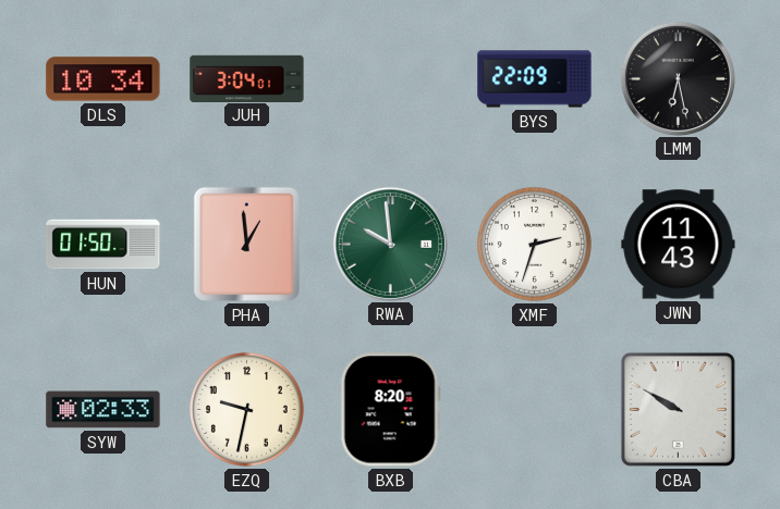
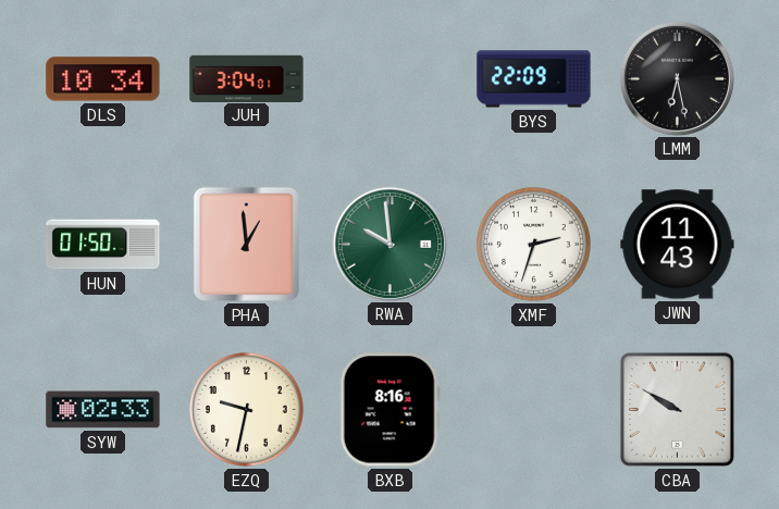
BXB: 8:20 -> 8:16 (389, 410)
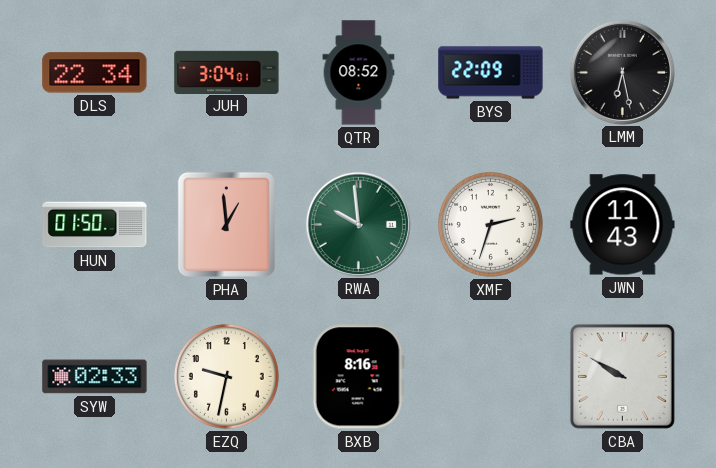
DLS: 10:34 -> 22:34 (95, 73)
QTR: none -> 08:52 (359, 73)
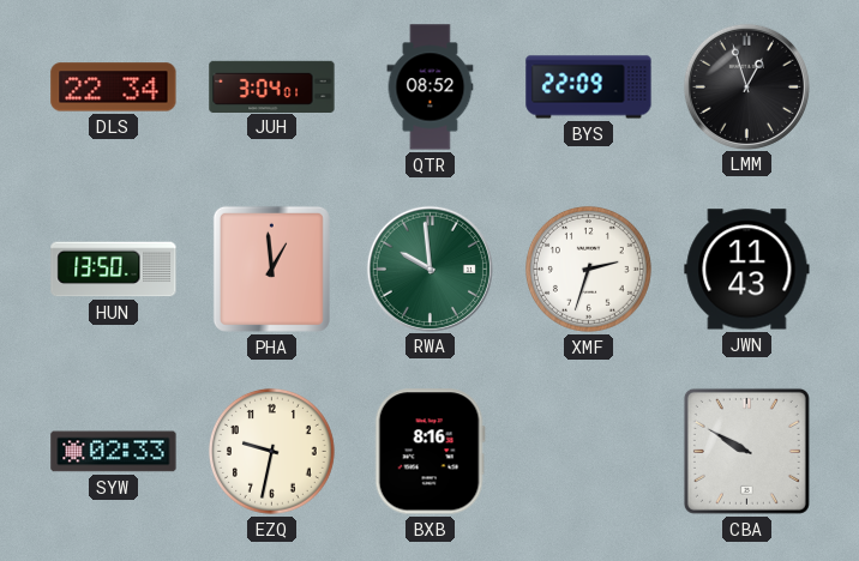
LMM: 6:28 -> 12:57 (746, 86)
HUN: 01:50 -> 13:50 (114, 270)
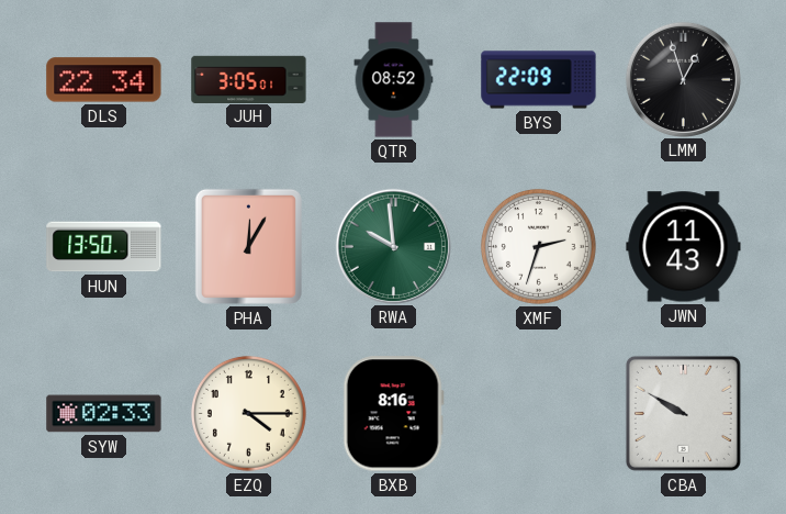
JUH: 3:04 -> 3:05 (249, 79)
PHA: 12:59 -> 12:05 (248, 246)
EZQ: 9:32 -> 4:15 (248, 413)
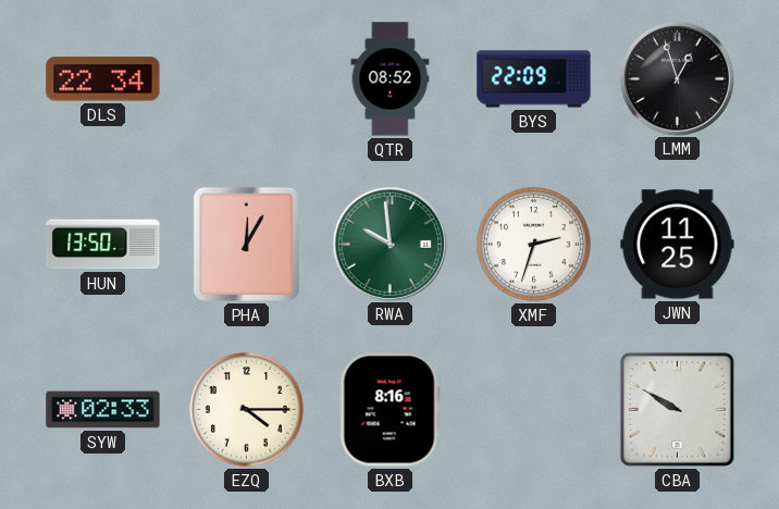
JUH: 3:05 -> none (249, 79)
JWN: 11:43 -> 11:25 (678, 245)
